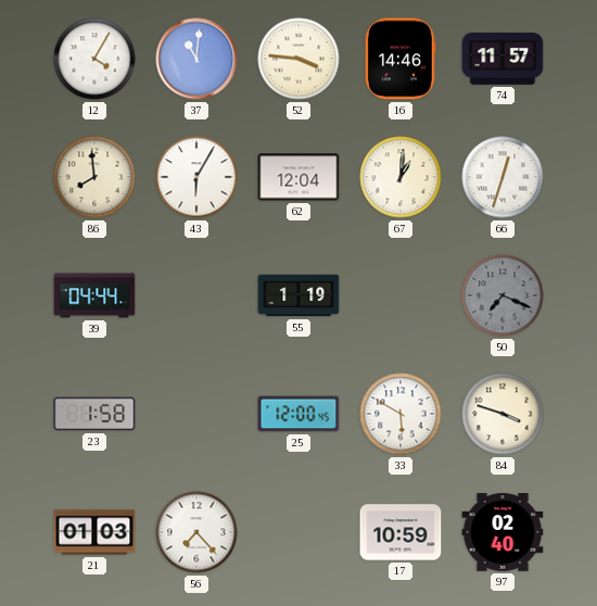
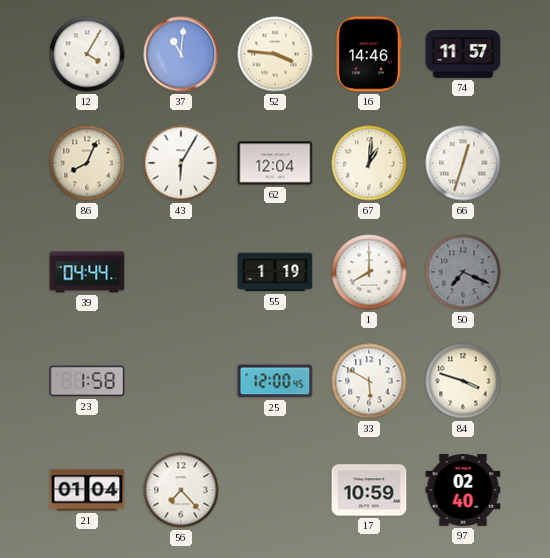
86: 7:59 -> 8:04 (87, 163)
1: none -> 8:00 (369, 272)
21: 01:03 -> 01:04 (87, 490)
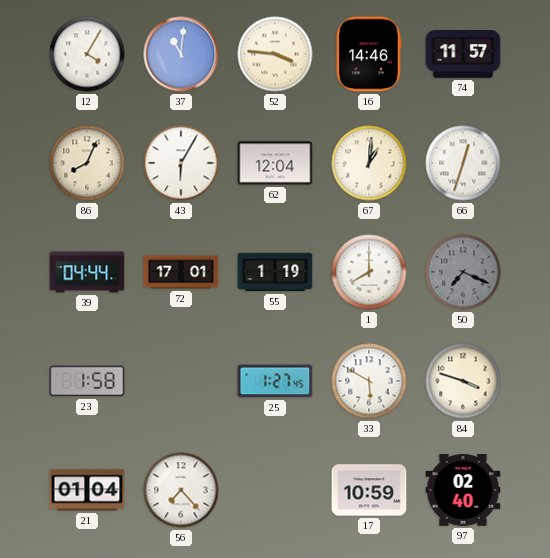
72: none -> 17:01 (181, 272)
25: 12:00 -> 1:27 (275, 381)
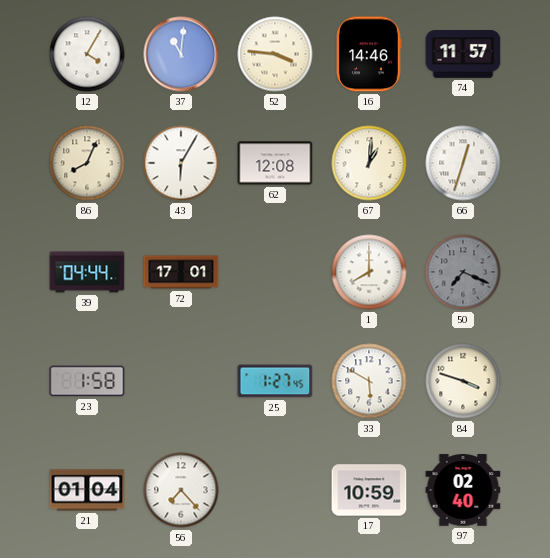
62: 12:04 -> 12:08 (275, 163)
55: 1:19 -> none (275, 272)
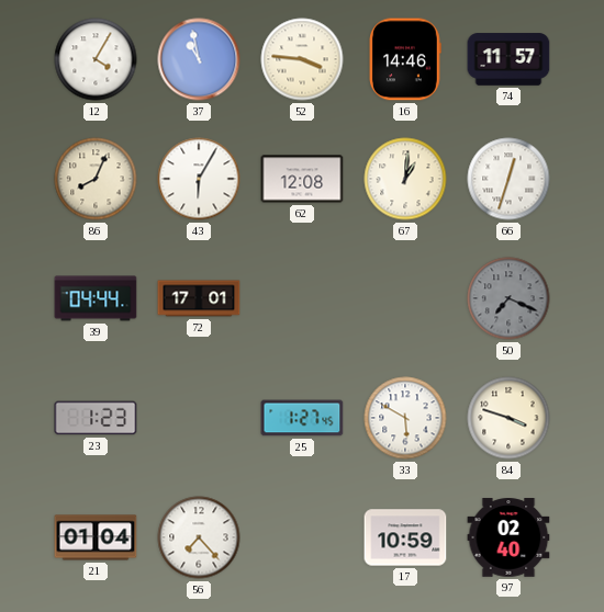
37: 11:01 -> 10:58 (199, 59)
1: 8:00 -> none (369, 272)
23: 1:58 -> 1:23 (96, 418)
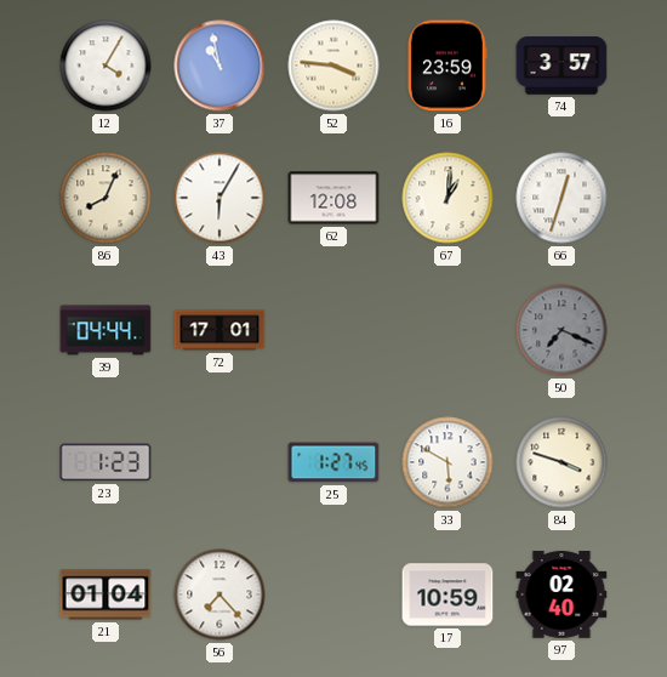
16: 14:46 -> 23:59 (449, 66)
74: 11:57 -> 3:57 (561, 66)
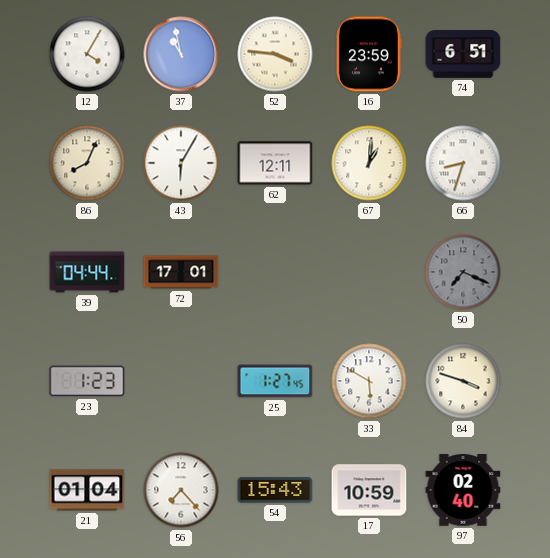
74: 3:57 -> 6:51 (463, 54)
62: 12:08 -> 12:11 (275, 163)
66: 12:33 -> 8:33 (463, 163)
54: none -> 15:43 (275, 490)
